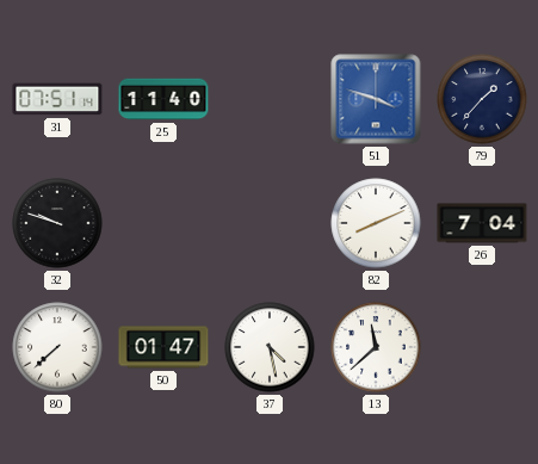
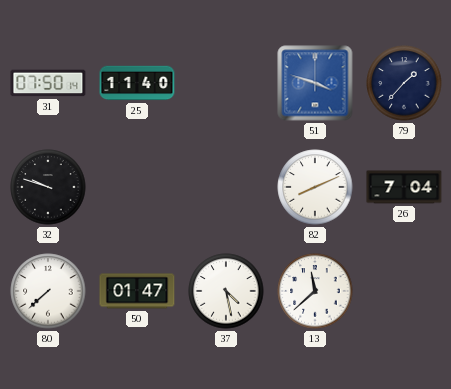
31: 07:51 -> 07:50 (48, 83)
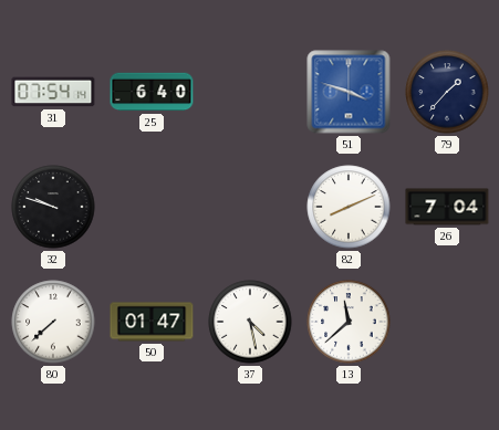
31: 07:50 -> 07:54 (53, 92)
25: 11:40 -> 6:40 (152, 92)
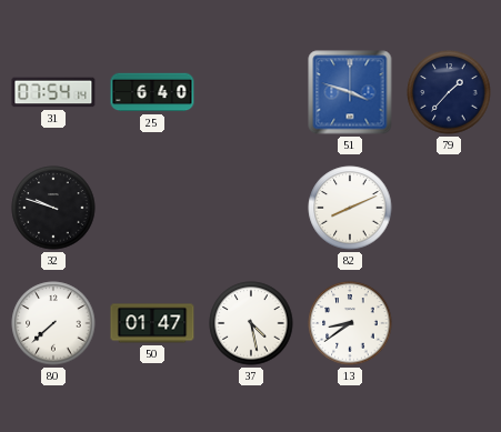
26: 7:04 -> none (447, 207)
13: 11:38 -> 8:39 (350, 323)
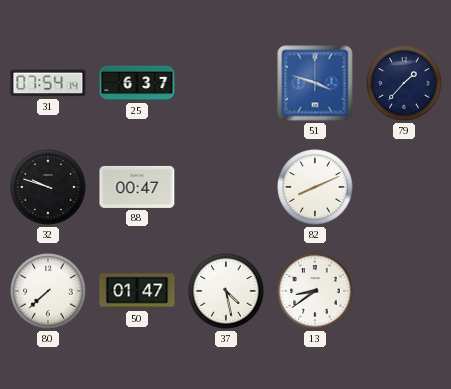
25: 6:40 -> 6:37 (137, 83)
88: none -> 00:47 (137, 187)
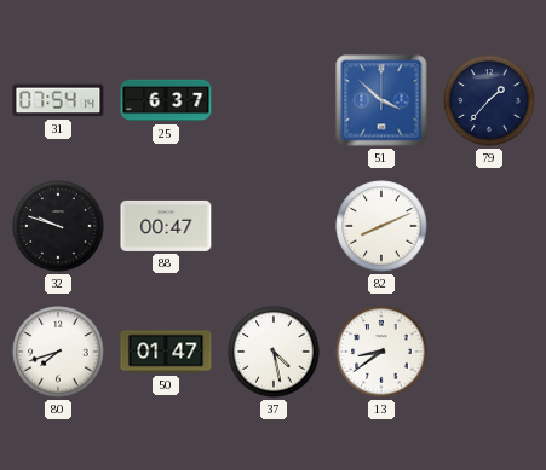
51: 3:48 -> 3:52 (381, 100)
80: 7:38 -> 7:42 (58, 352)
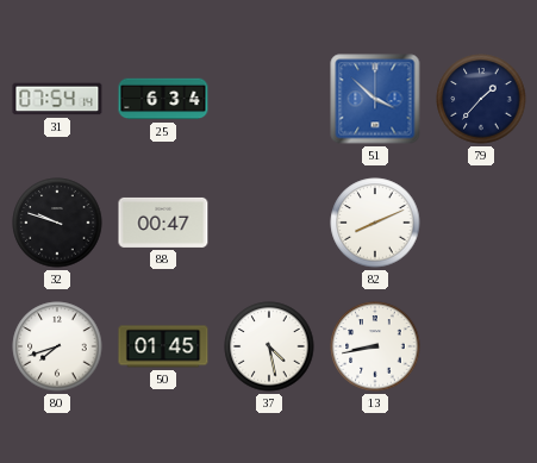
25: 6:37 -> 6:34 (163, 99)
50: 01:47 -> 01:45 (163, 346)
13: 8:39 -> 8:43 (375, 346)
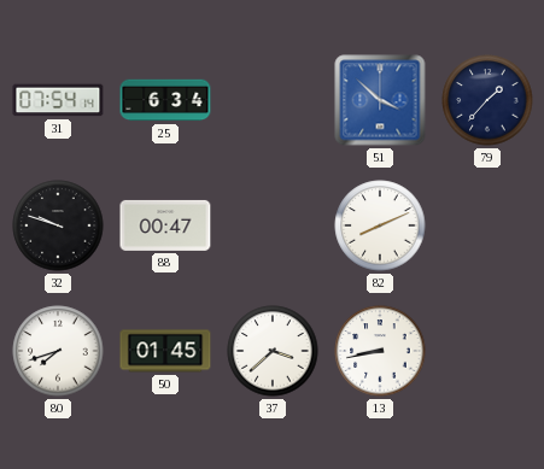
37: 4:28 -> 3:38 (273, 351)
